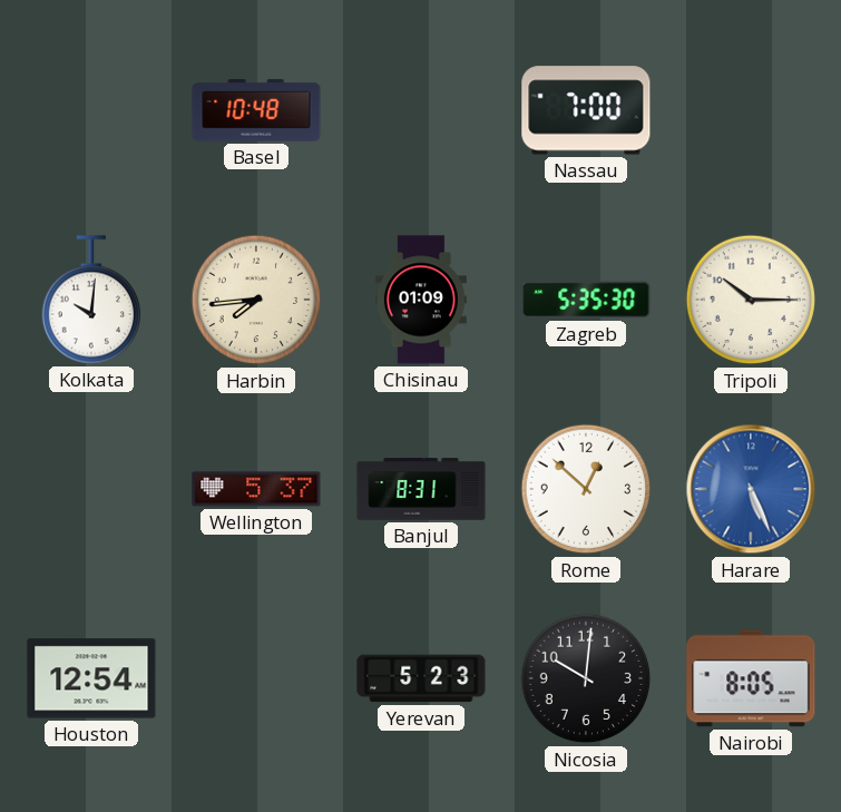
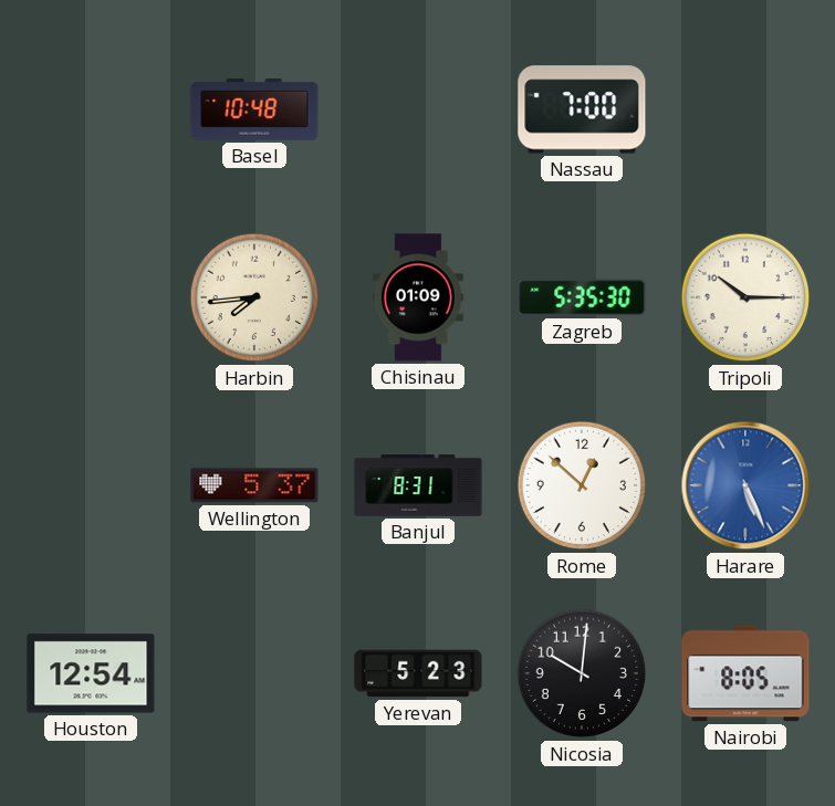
Kolkata: 10:01 -> none (90, 300)
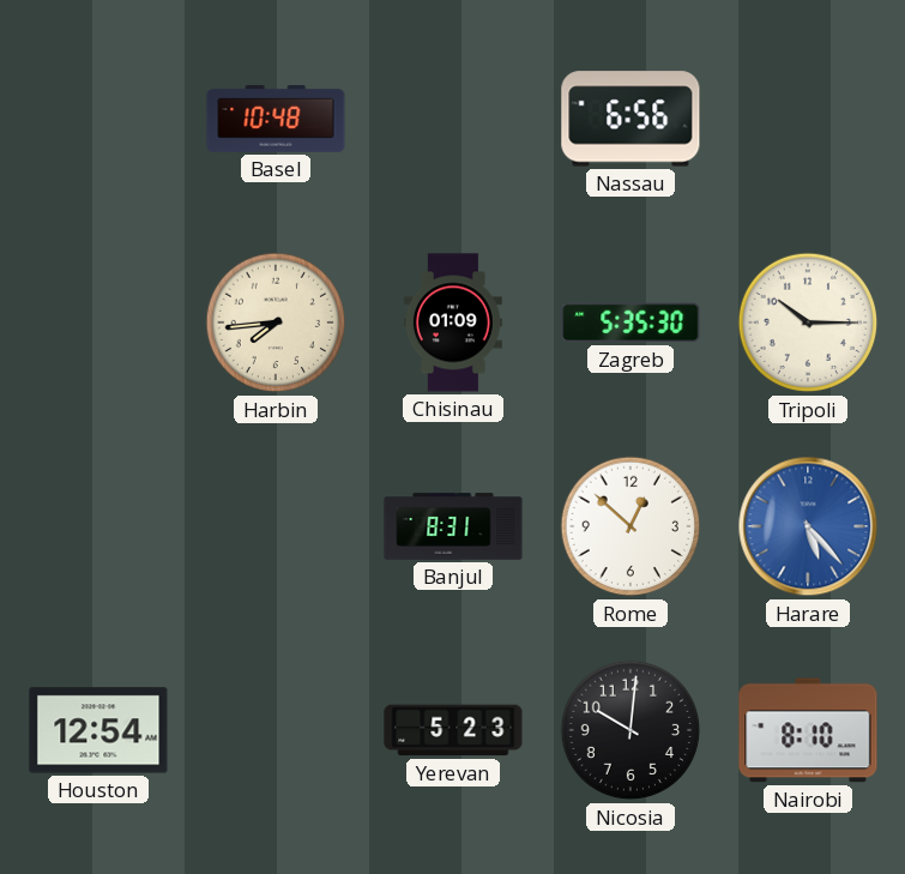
Nassau: 7:00 -> 6:56 (631, 119)
Wellington: 5:37 -> none (254, 485)
Harare: 5:26 -> 5:23 (808, 526)
Nairobi: 8:05 -> 8:10 (808, 730)
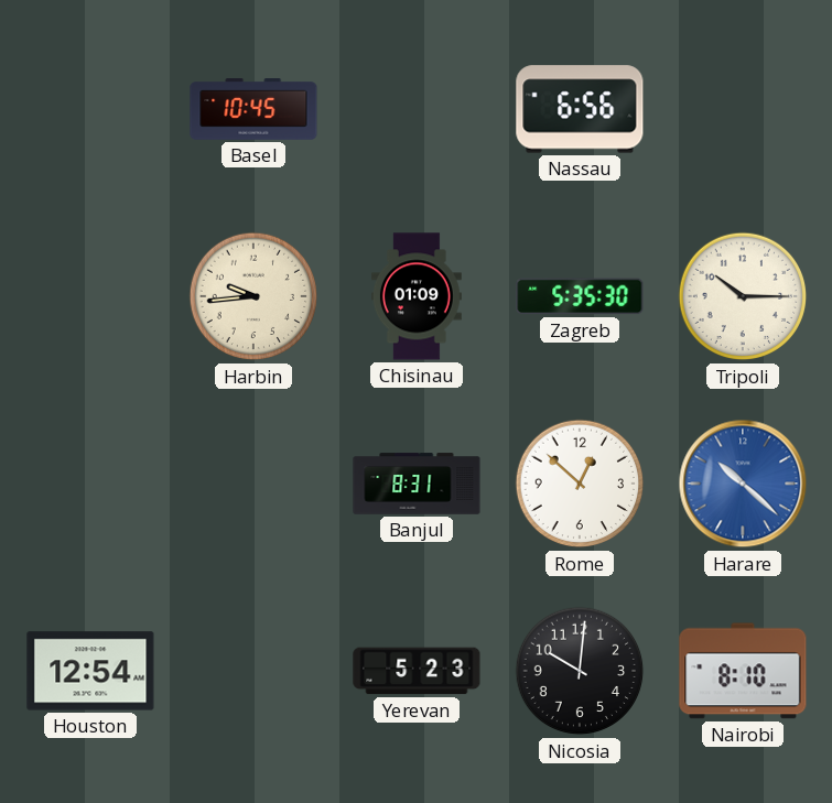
Basel: 10:48 -> 10:45 (253, 110)
Harbin: 7:44 -> 9:44 (253, 296)
Harare: 5:23 -> 10:22 (743, 484)
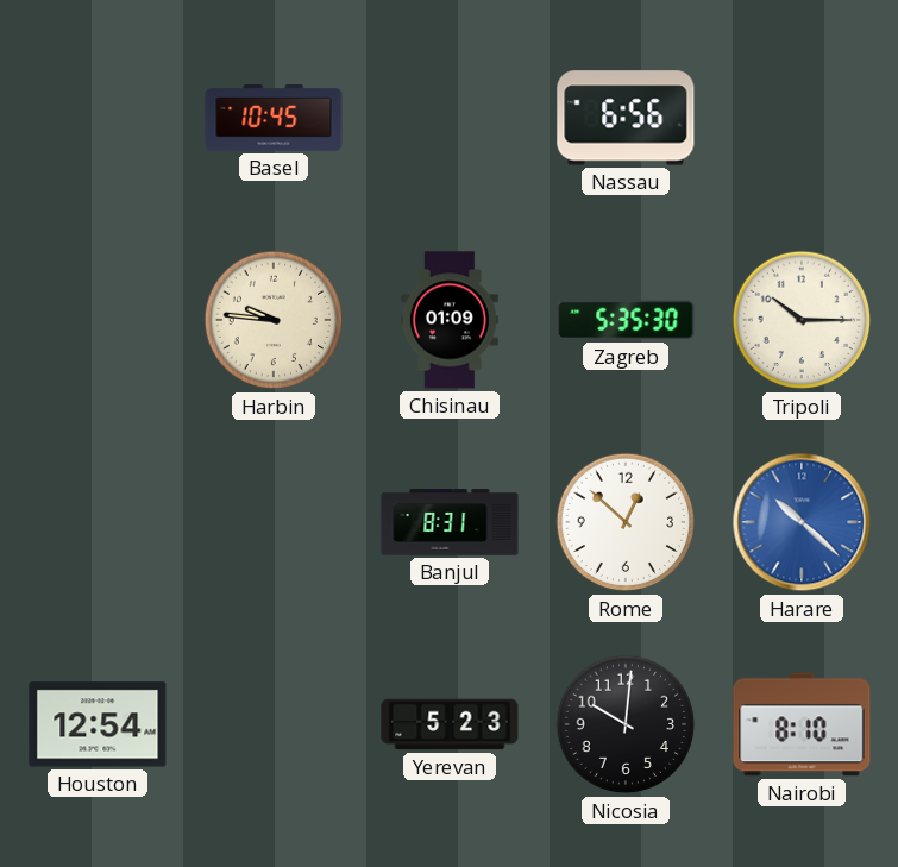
Harbin: 9:44 -> 9:46 (274, 320)
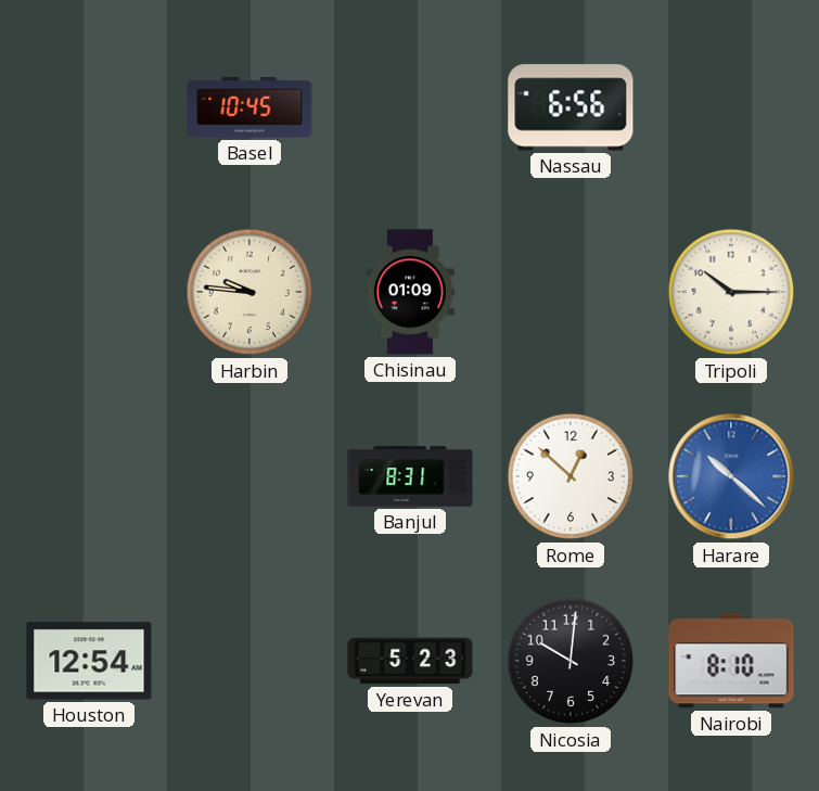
Zagreb: 5:35 -> none (626, 320)
